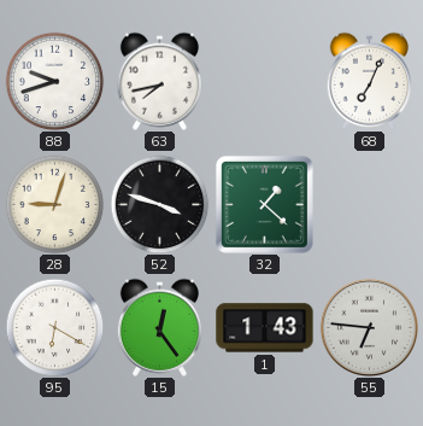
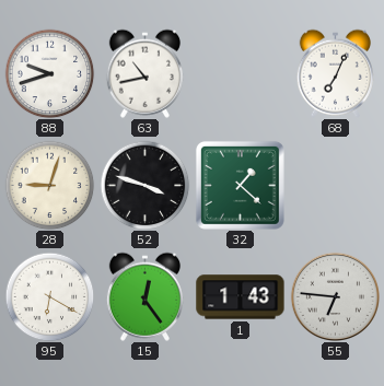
63: 7:43 -> 10:43 (144, 73)
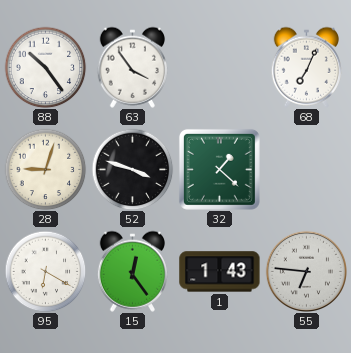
88: 9:42 -> 10:24 (45, 67)
63: 10:43 -> 3:54 (132, 67)
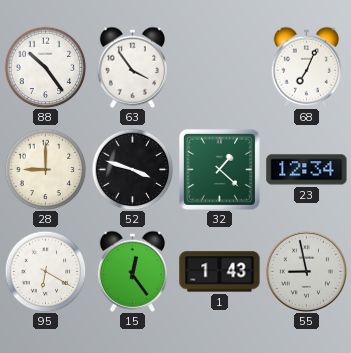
28: 9:03 -> 9:00 (45, 169)
23: none -> 12:34 (307, 170)
55: 6:46 -> 8:58 (306, 271)
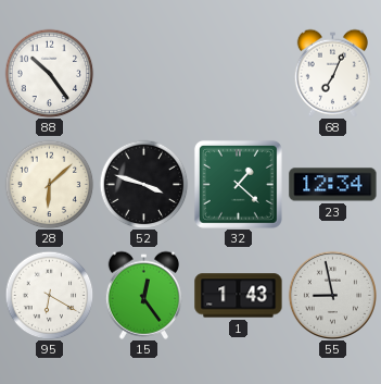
63: 3:54 -> none (132, 67)
28: 9:00 -> 6:08 (49, 184)
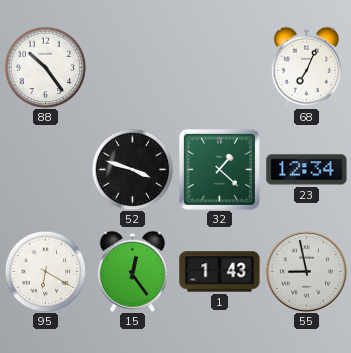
28: 6:08 -> none (49, 184)
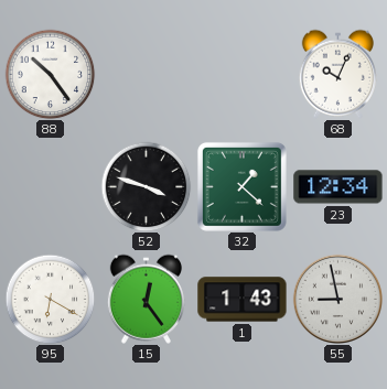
68: 7:04 -> 10:04 (337, 74)
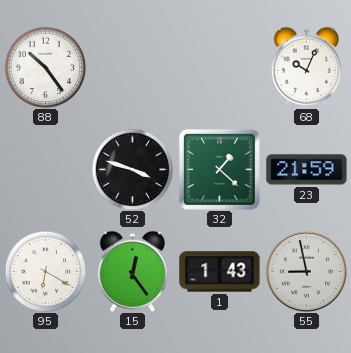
23: 12:34 -> 21:59 (307, 170)
